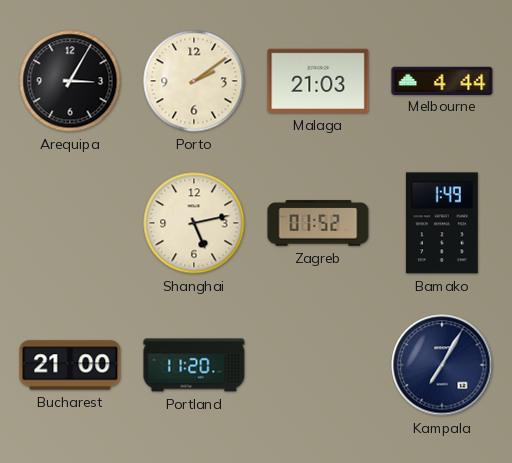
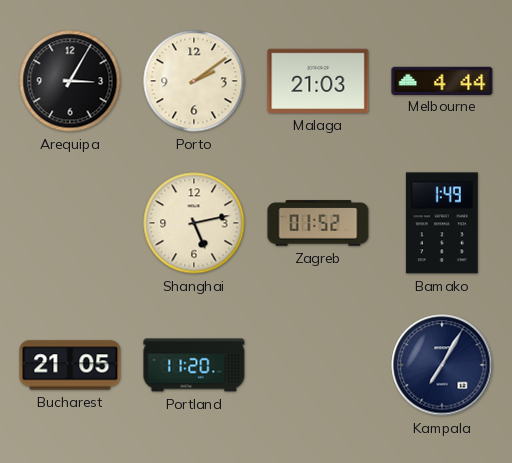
Bucharest: 21:00 -> 21:05 (70, 365)
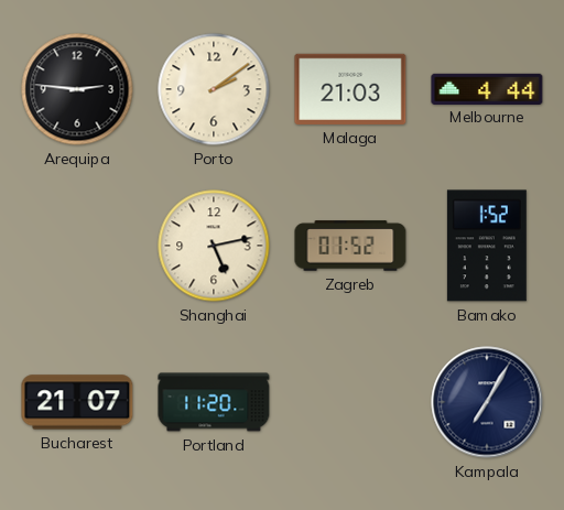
Arequipa: 3:05 -> 2:46 (77, 89)
Bamako: 1:49 -> 1:52 (487, 246)
Bucharest: 21:05 -> 21:07 (77, 402)
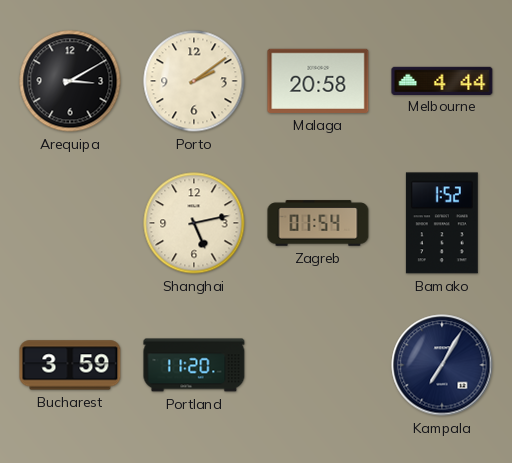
Arequipa: 2:46 -> 3:10 (70, 81)
Malaga: 21:03 -> 20:58 (318, 81)
Zagreb: 01:52 -> 01:54 (318, 223)
Bucharest: 21:07 -> 3:59 (70, 365)
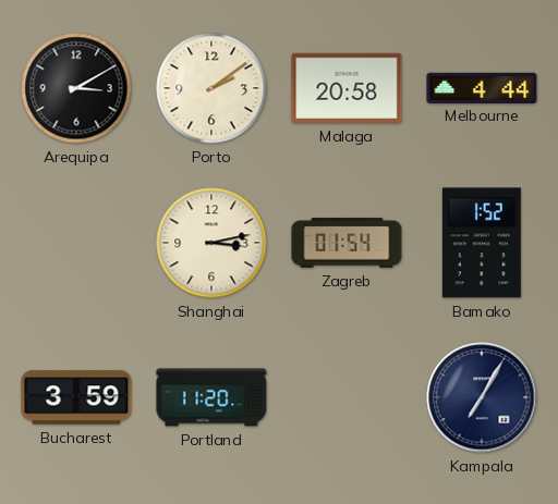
Shanghai: 5:13 -> 3:13 (211, 243)
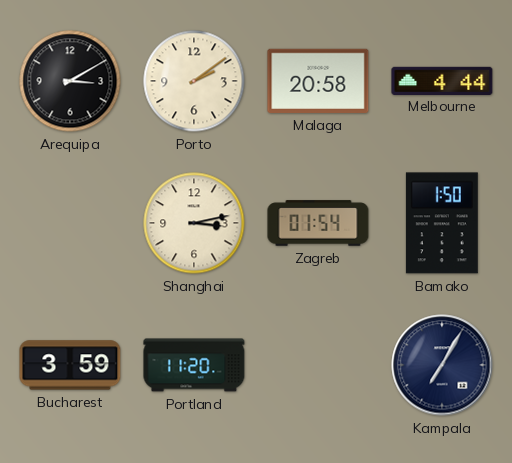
Bamako: 1:52 -> 1:50 (442, 223)
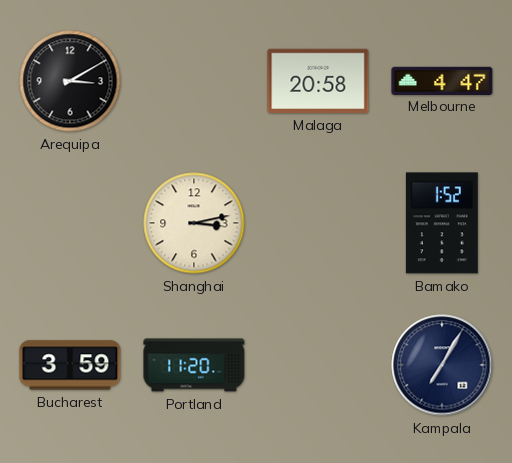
Porto: 2:09 -> none (194, 81)
Melbourne: 4:44 -> 4:47 (442, 80)
Zagreb: 01:54 -> none (318, 223)
Bamako: 1:50 -> 1:52 (442, 223)
